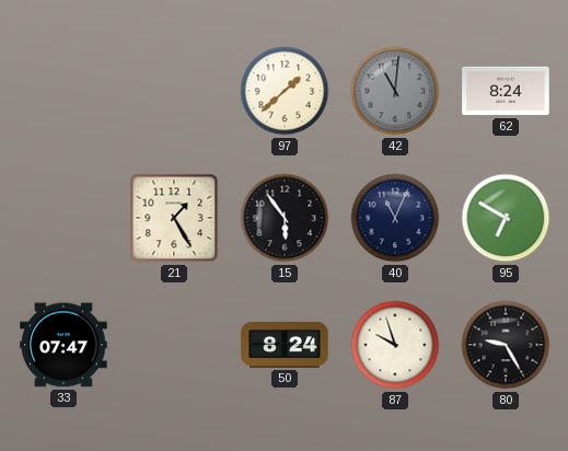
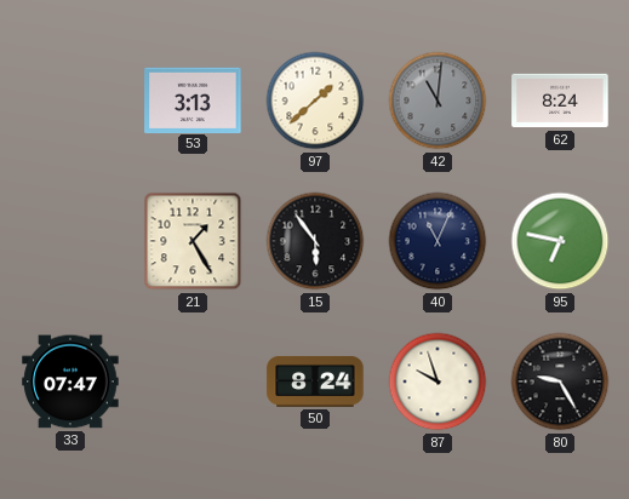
53: none -> 3:13 (193, 99)
95: 6:50 -> 6:47 (560, 241)
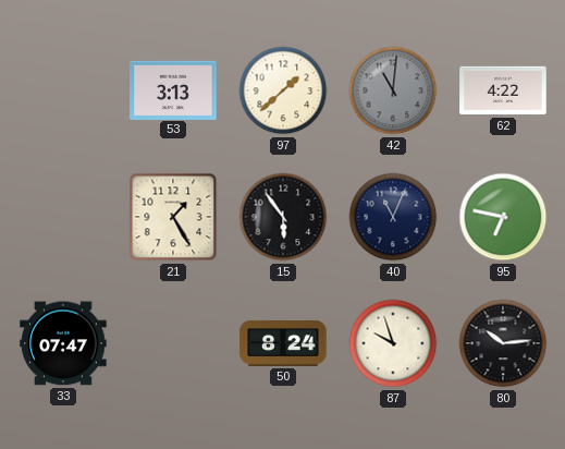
62: 8:24 -> 4:22 (503, 90)
80: 9:25 -> 10:14 (503, 343)
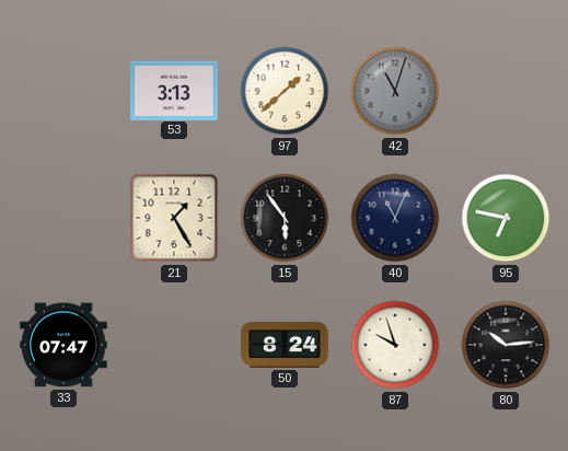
42: 11:01 -> 11:03 (395, 91)
62: 4:22 -> none (503, 90)
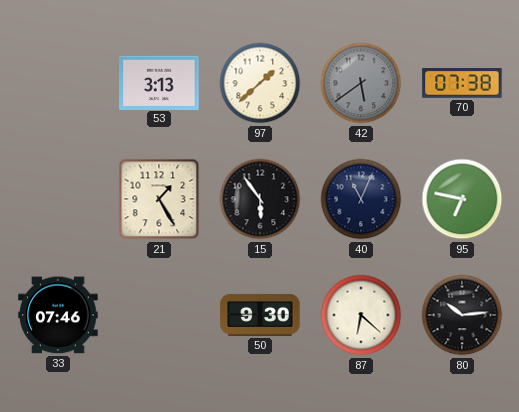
42: 11:03 -> 5:39 (361, 83)
70: none -> 07:38 (462, 84)
33: 07:47 -> 07:46 (58, 315)
50: 8:24 -> 9:30 (260, 315)
87: 9:57 -> 6:22 (361, 315)
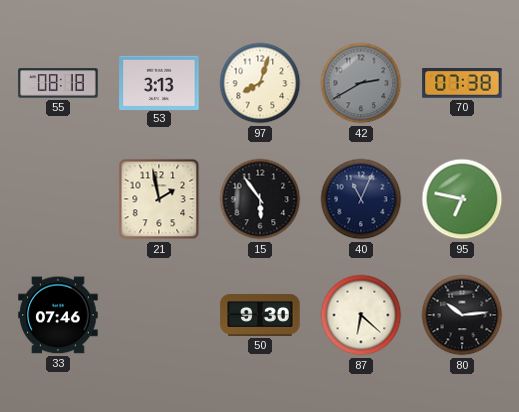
55: none -> 08:18 (58, 83)
97: 1:38 -> 8:03 (260, 83)
42: 5:39 -> 2:40 (361, 83)
21: 1:25 -> 1:58 (159, 199)
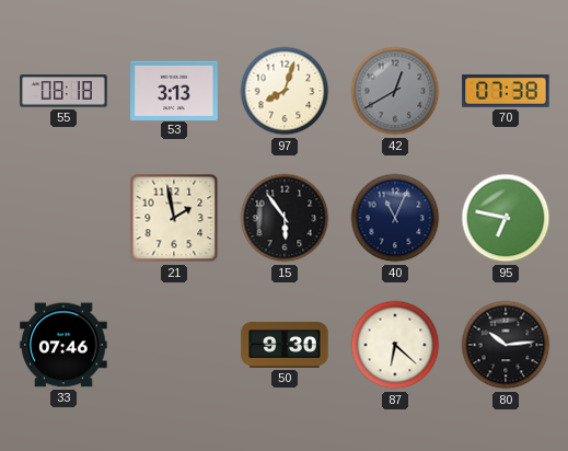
42: 2:40 -> 12:40 (395, 91)
